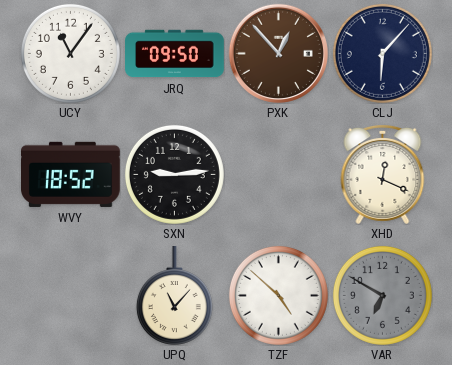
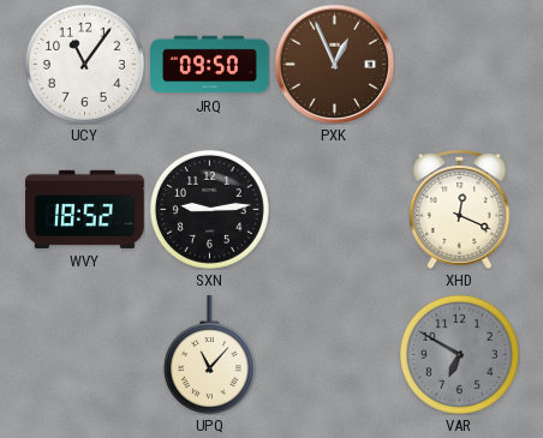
PXK: 12:53 -> 12:56 (334, 64)
CLJ: 6:07 -> none (382, 53)
TZF: 4:52 -> none (278, 295)
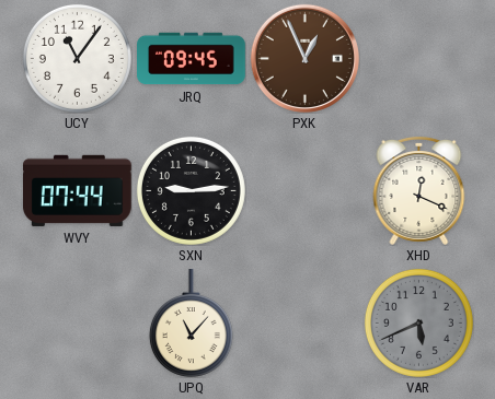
JRQ: 09:50 -> 09:45 (192, 59)
WVY: 18:52 -> 07:44 (78, 190)
VAR: 6:50 -> 5:41 (418, 322)
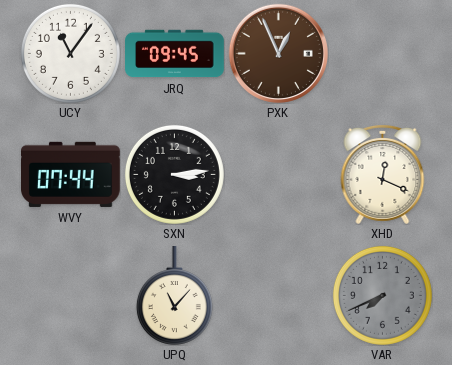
SXN: 9:14 -> 3:14 (174, 174)
VAR: 5:41 -> 7:41 (382, 295)
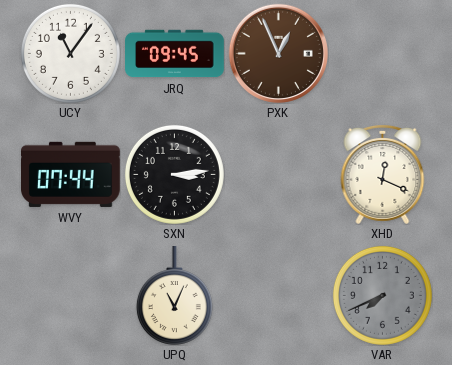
UPQ: 11:07 -> 11:04 (174, 296)
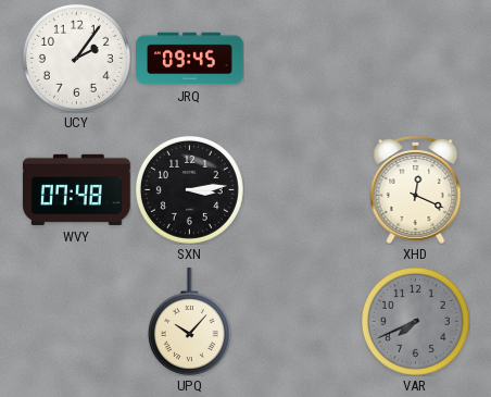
UCY: 11:06 -> 2:06 (76, 58)
PXK: 12:56 -> none (278, 53)
WVY: 07:44 -> 07:48 (77, 189)
UPQ: 11:04 -> 10:07 (189, 322)
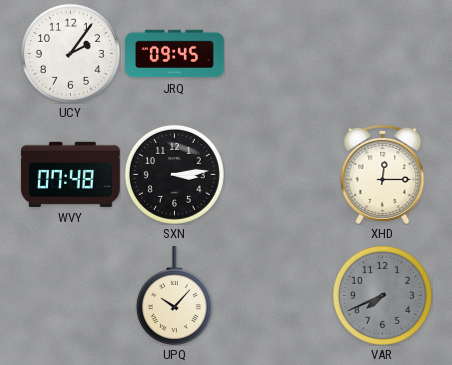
XHD: 12:19 -> 12:15 (383, 175)
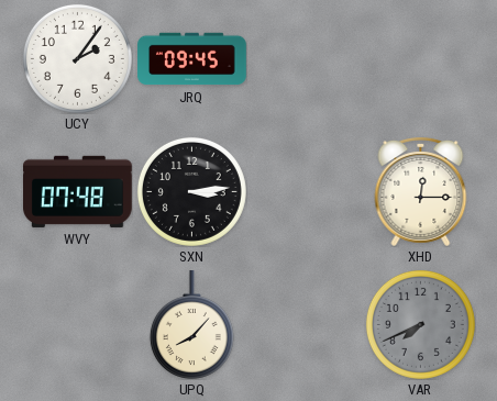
UPQ: 10:07 -> 8:07 (191, 325)
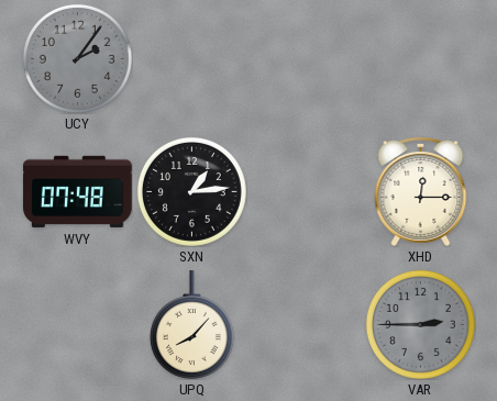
UCY dial: white -> grey (77, 58)
JRQ: 09:45 -> none (192, 59)
SXN: 3:14 -> 1:14 (191, 191)
VAR: 7:41 -> 2:45 (420, 324)
